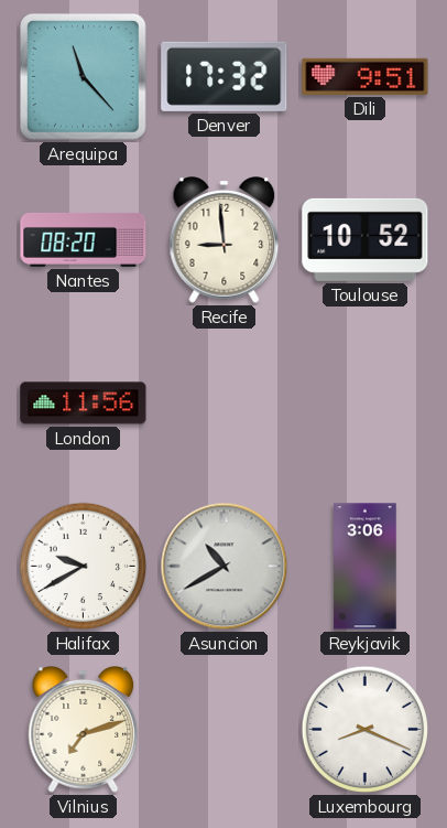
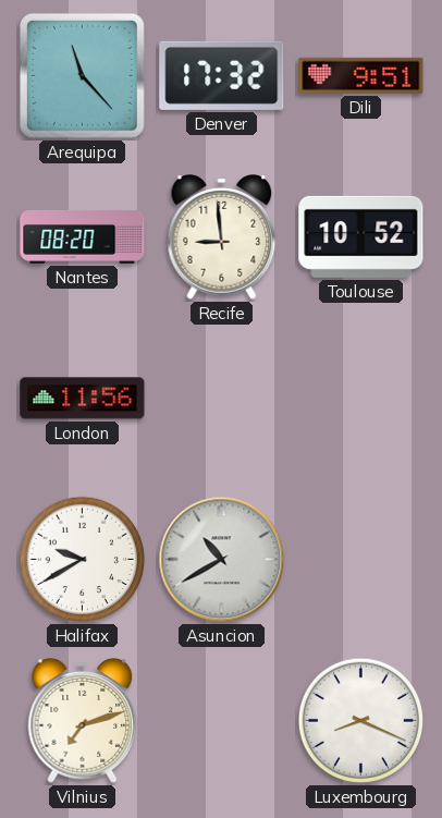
Reykjavik: 3:06 -> none (366, 567)
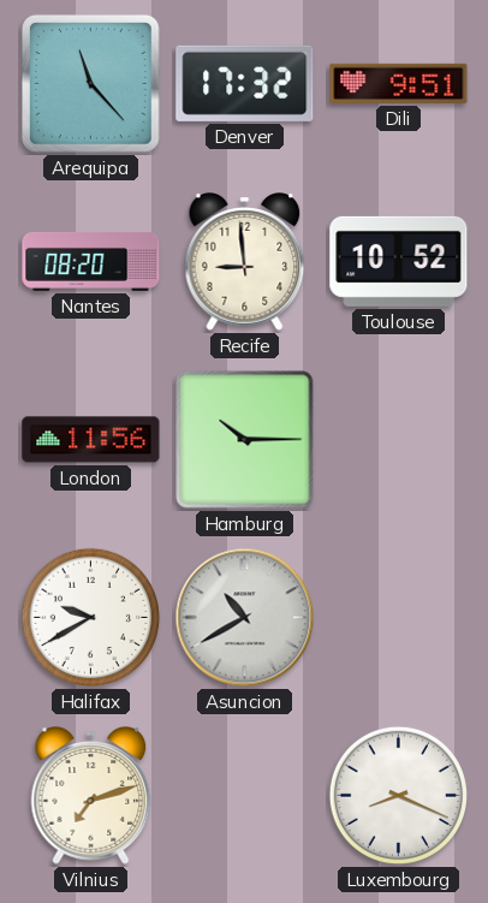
Hamburg: none -> 10:15 (245, 440)
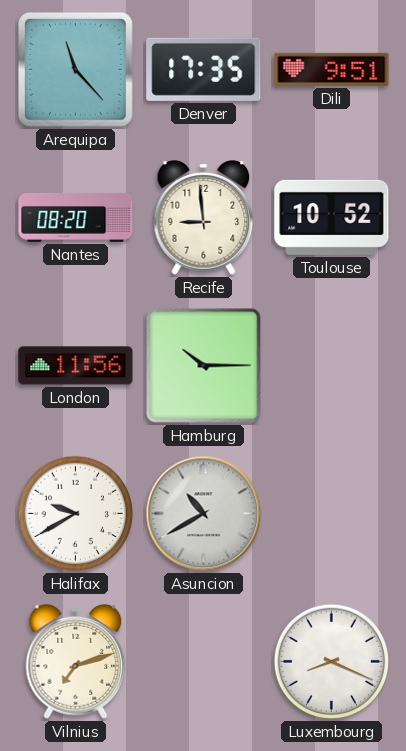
Denver: 17:32 -> 17:35 (204, 69)
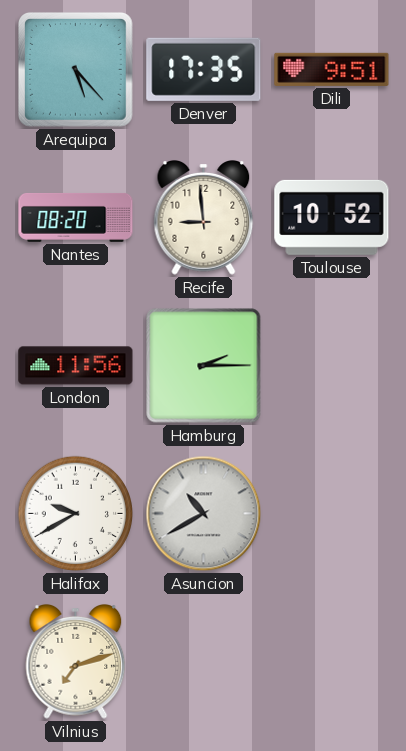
Arequipa: 11:23 -> 5:23 (75, 69)
Hamburg: 10:15 -> 2:15 (204, 366)
Luxembourg: 8:19 -> none (332, 662)
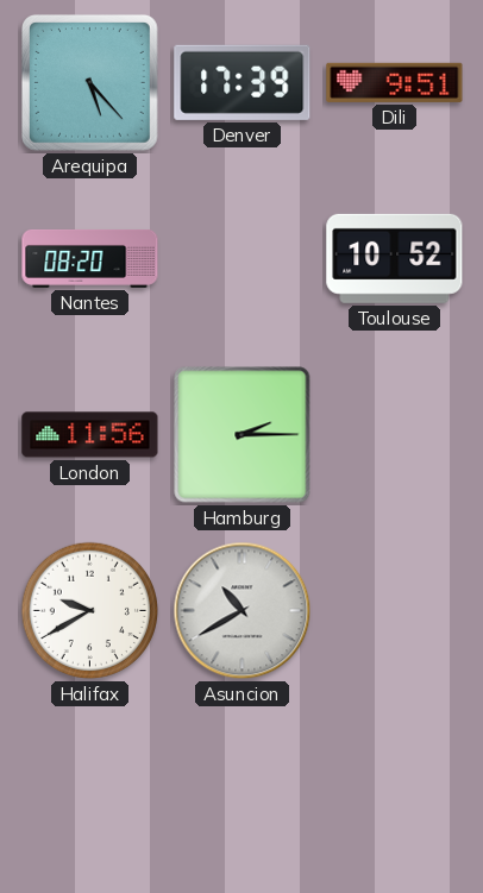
Denver: 17:35 -> 17:39 (243, 82)
Recife: 8:59 -> none (204, 218)
Vilnius: 7:12 -> none (76, 662)
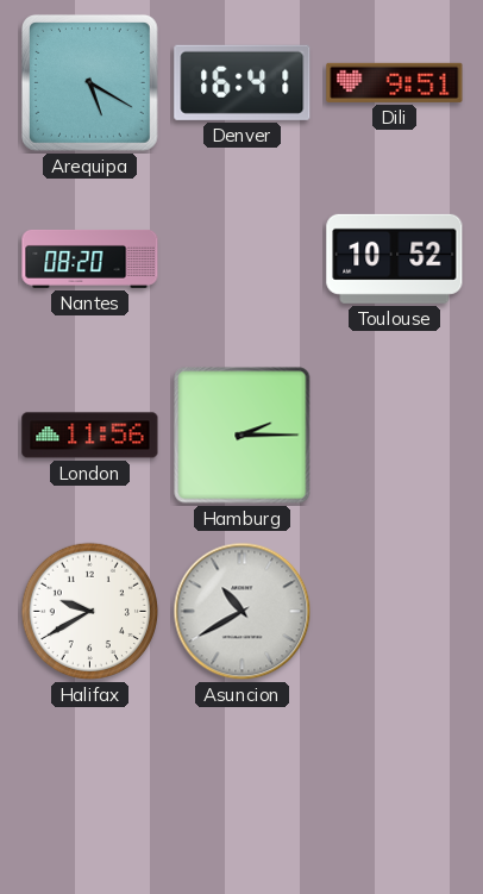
Arequipa: 5:23 -> 5:20 (89, 82)
Denver: 17:39 -> 16:41 (243, 82)
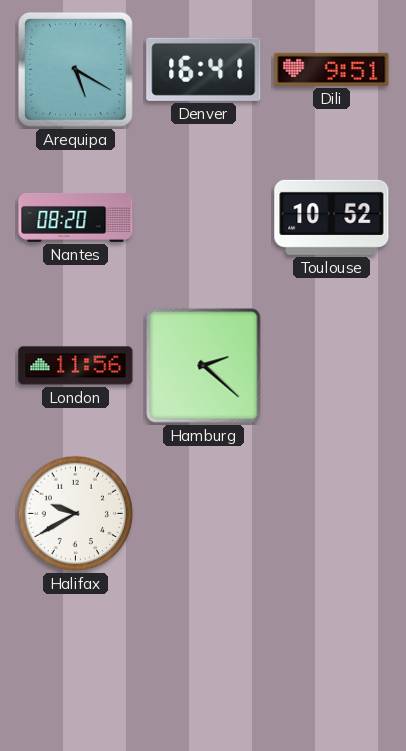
Hamburg: 2:15 -> 2:22 (204, 366)
Asuncion: 10:40 -> none (243, 612)
